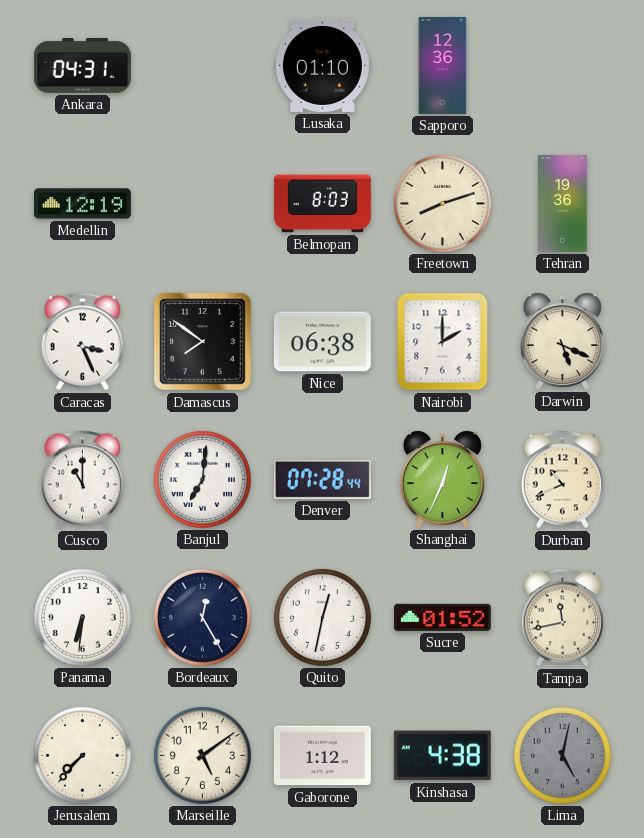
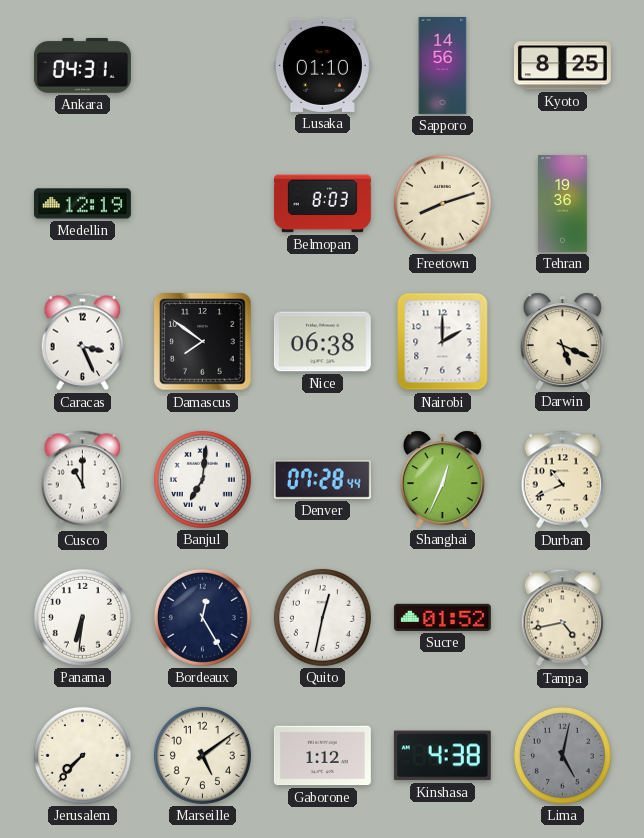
Sapporo: 12:36 -> 14:56 (443, 65)
Kyoto: none -> 8:25 (562, 66)
Tampa: 11:43 -> 4:43 (563, 618)
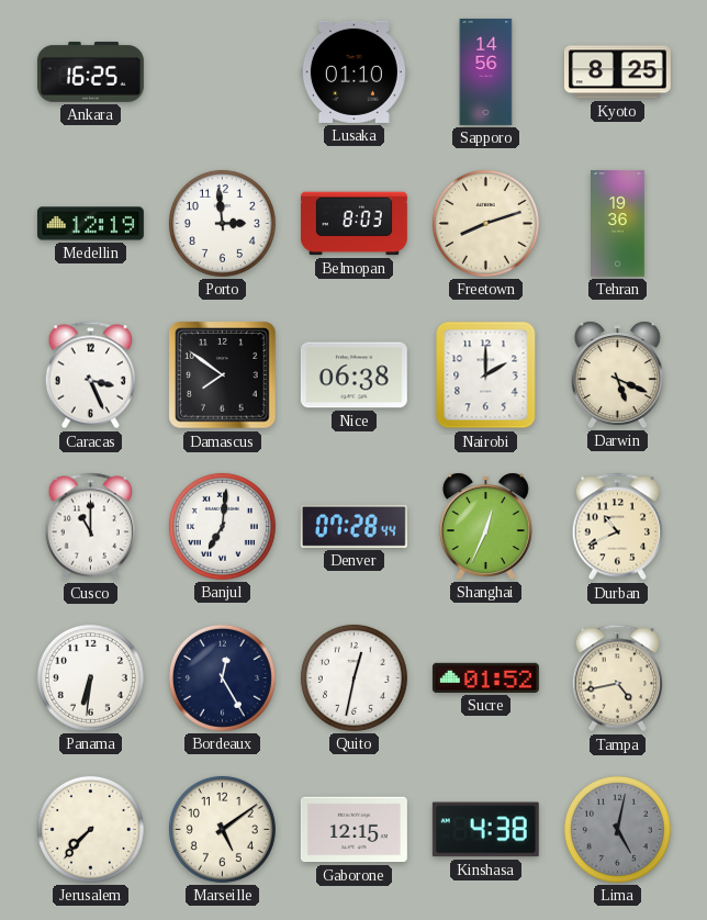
Ankara: 04:31 -> 16:25 (90, 71)
Porto: none -> 2:59 (222, 223)
Gaborone: 1:12 -> 12:15 (353, 830)
